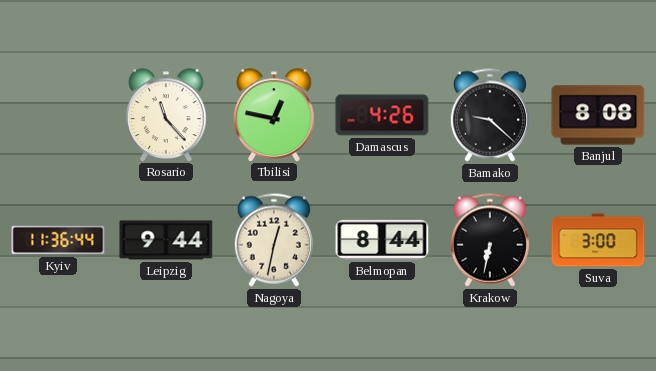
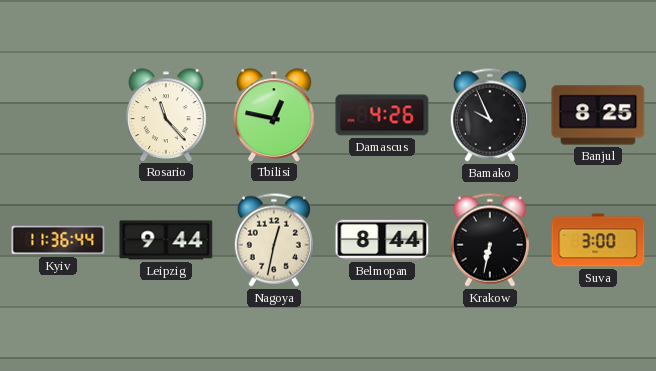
Bamako: 9:22 -> 9:56 (490, 115)
Banjul: 8:08 -> 8:25 (598, 115)
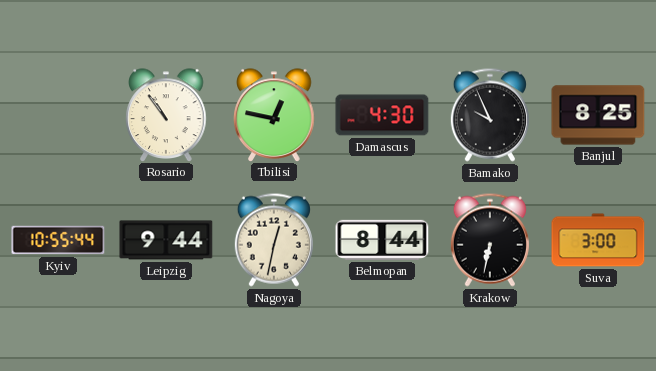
Rosario: 11:23 -> 10:54 (166, 115)
Damascus: 4:26 -> 4:30 (382, 115)
Kyiv: 11:36 -> 10:55 (58, 240)
